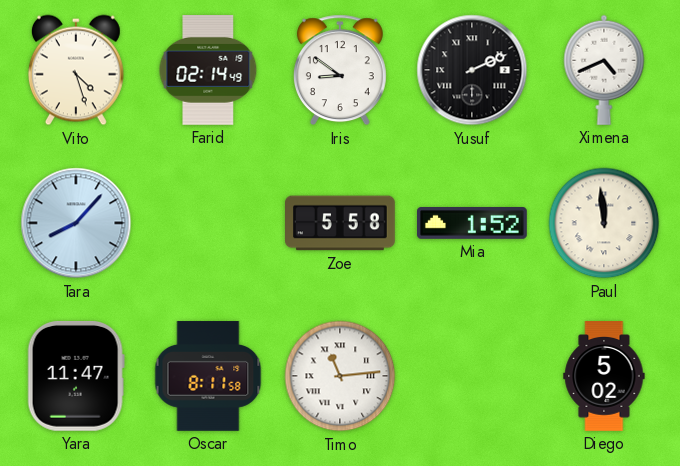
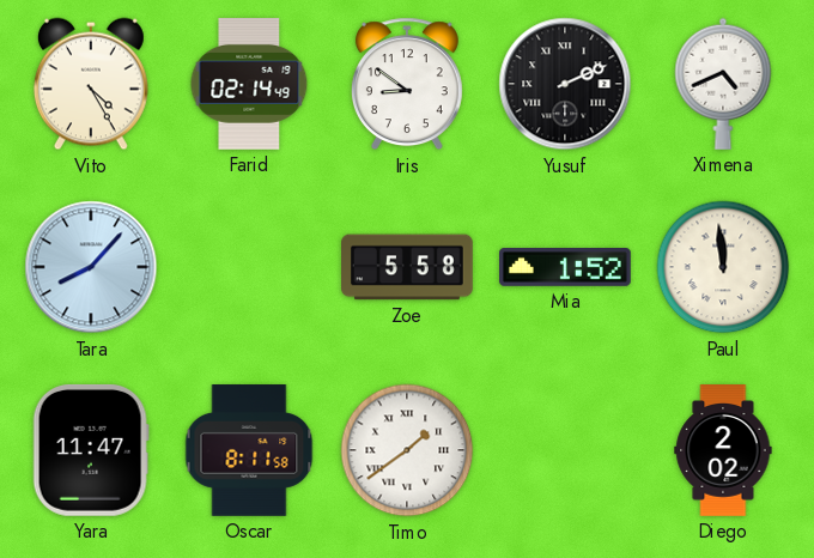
Vito: 4:27 -> 4:25 (91, 84)
Timo: 11:14 -> 1:39 (407, 450)
Diego: 5:02 -> 2:02 (723, 450)
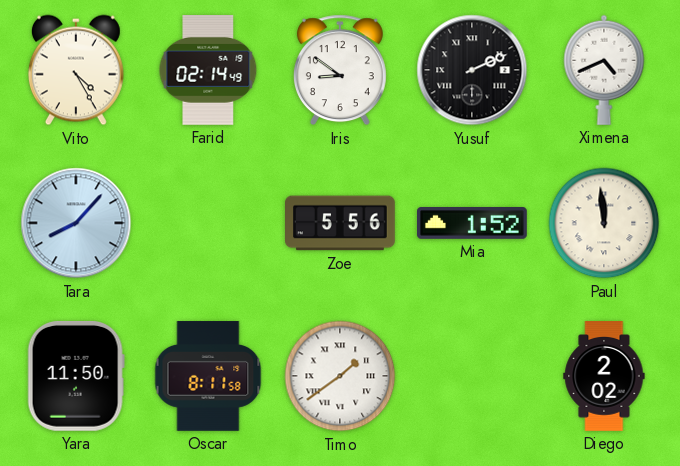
Zoe: 5:58 -> 5:56 (341, 223)
Yara: 11:47 -> 11:50 (76, 376)
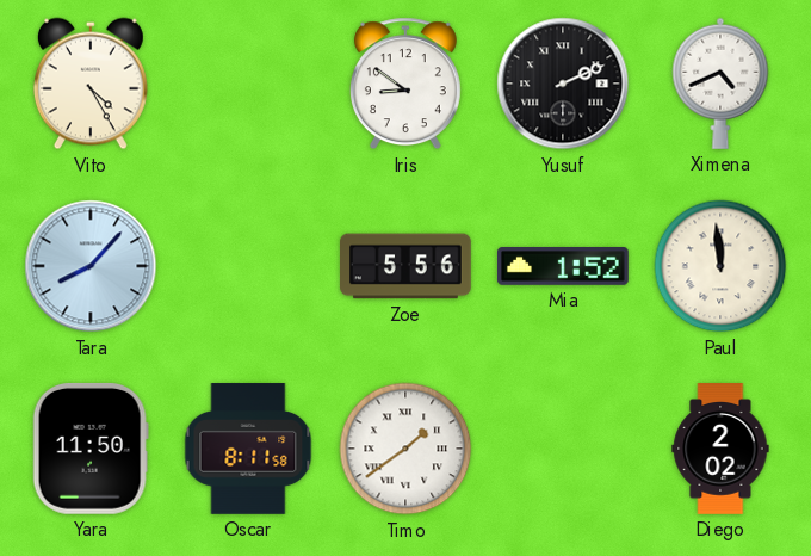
Farid: 02:14 -> none (208, 71)
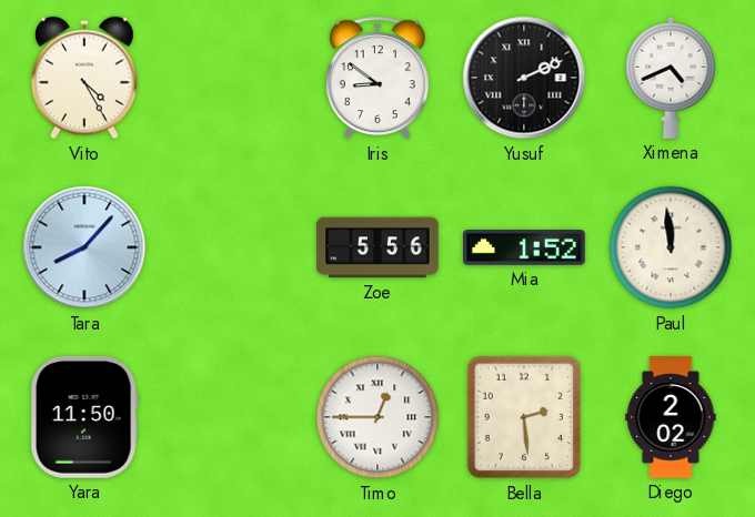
Oscar: 8:11 -> none (248, 449)
Timo: 1:39 -> 12:45 (377, 417)
Bella: none -> 2:29 (524, 417)
